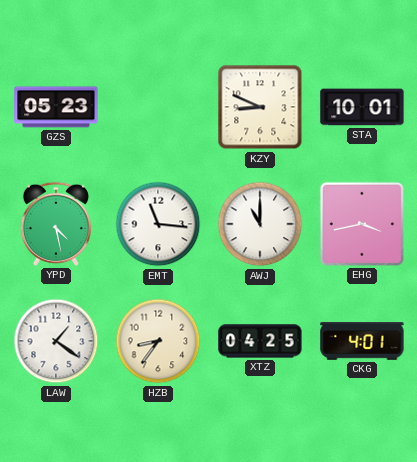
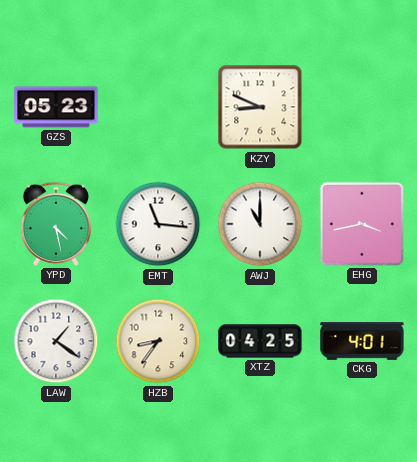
STA: 10:01 -> none (362, 107)
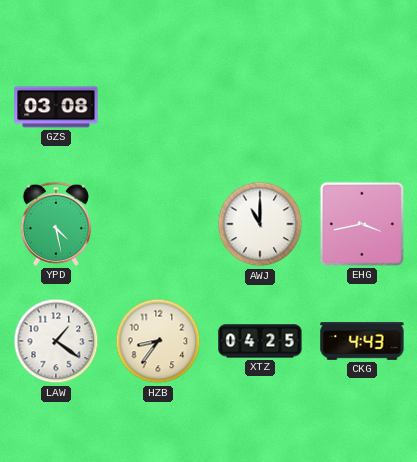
GZS: 05:23 -> 03:08 (56, 107)
KZY: 8:49 -> none (260, 107)
EMT: 11:16 -> none (158, 224)
CKG: 4:01 -> 4:43 (362, 342)
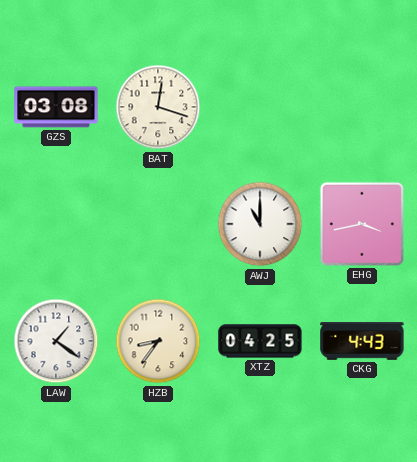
BAT: none -> 12:18 (158, 107)
YPD: 4:28 -> none (56, 224)
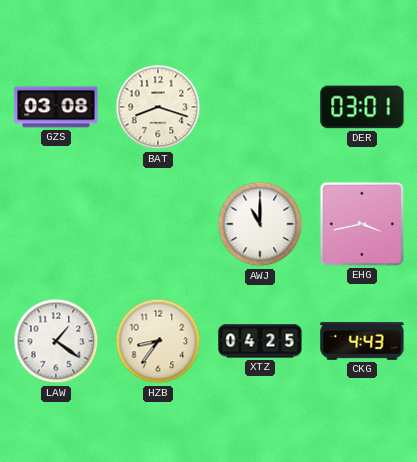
BAT: 12:18 -> 8:18 (158, 107)
DER: none -> 03:01 (362, 107)
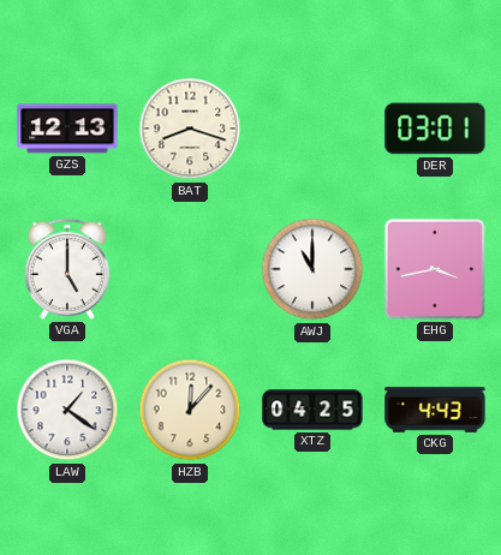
GZS: 03:08 -> 12:13 (67, 129)
VGA: none -> 5:00 (67, 269)
HZB: 8:36 -> 12:07 (190, 410)
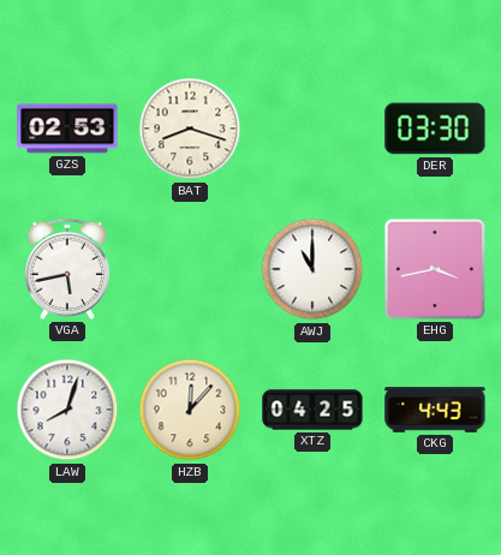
GZS: 12:13 -> 02:53 (67, 129)
DER: 03:01 -> 03:30 (435, 129)
VGA: 5:00 -> 5:43 (67, 269)
LAW: 1:21 -> 8:03 (67, 410)
